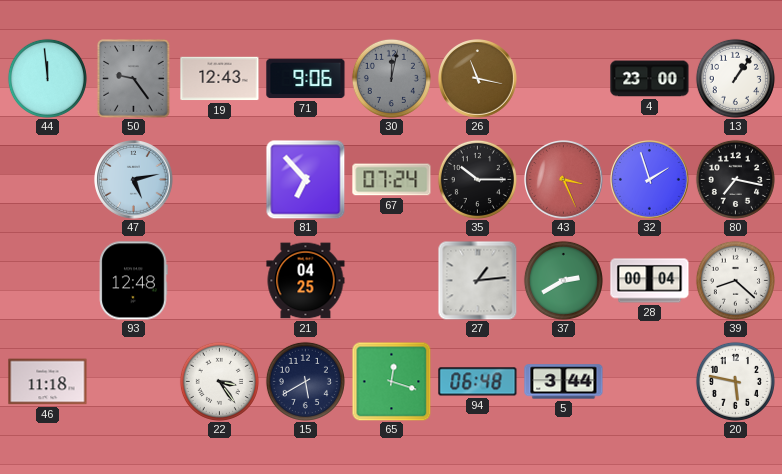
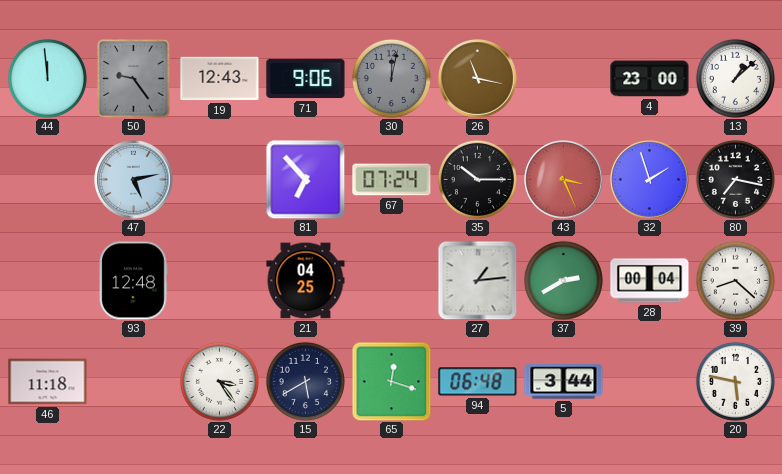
13: 1:06 -> 1:08 (735, 78)
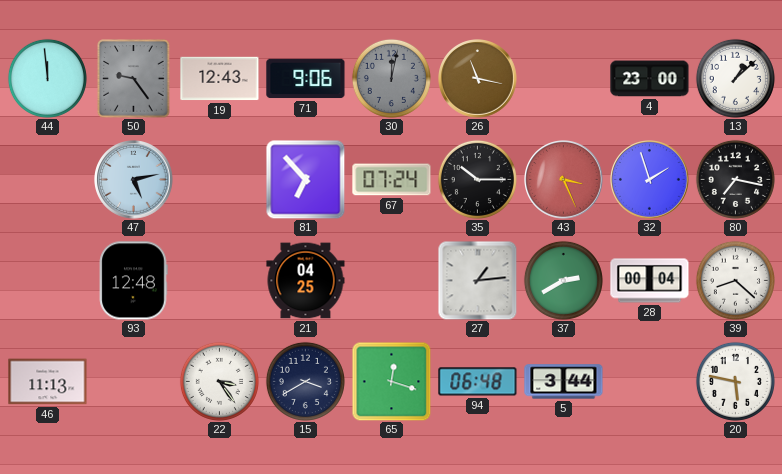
46: 11:18 -> 11:13 (48, 382)
15: 5:40 -> 3:40 (305, 381)
